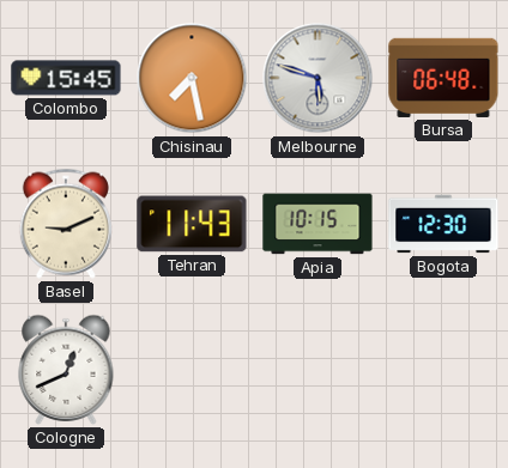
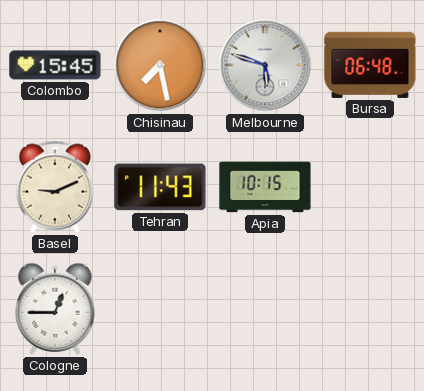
Bogota: 12:30 -> none (443, 224)
Cologne: 12:41 -> 12:45 (55, 309)
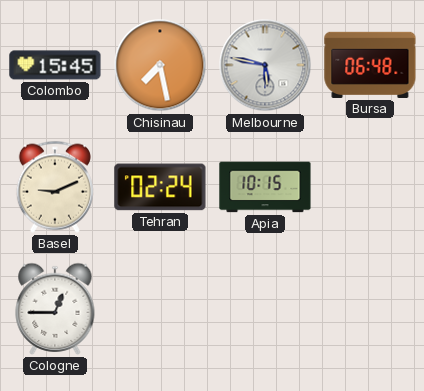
Melbourne: 5:48 -> 5:47 (265, 65)
Tehran: 11:43 -> 02:24 (160, 187)
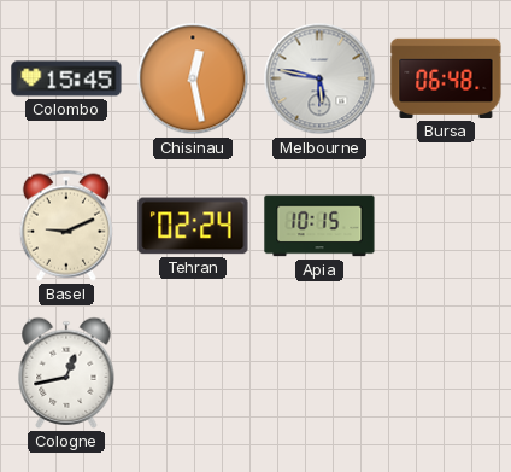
Chisinau: 7:28 -> 12:28 (193, 78)
Cologne: 12:45 -> 12:43 (66, 373)
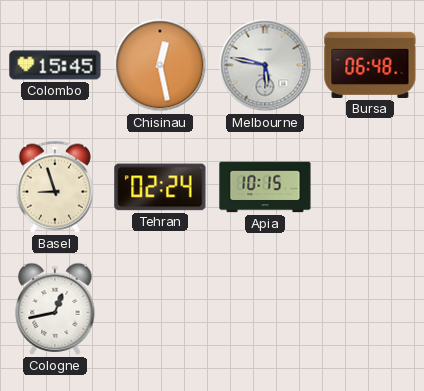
Basel: 9:11 -> 8:57 (55, 187)
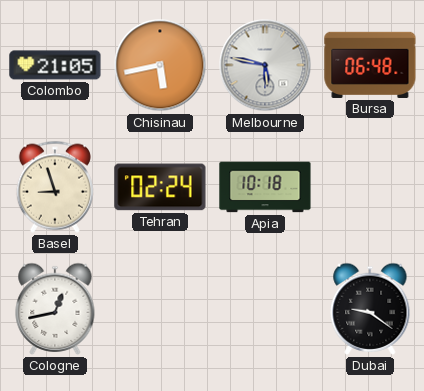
Colombo: 15:45 -> 21:05 (55, 65)
Chisinau: 12:28 -> 5:43 (160, 65)
Apia: 10:15 -> 10:18 (265, 187)
Dubai: none -> 9:21 (370, 309)
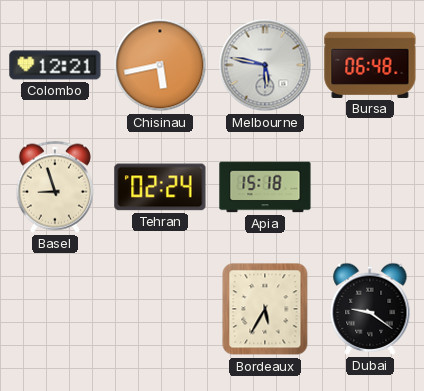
Colombo: 21:05 -> 12:21 (55, 65)
Apia: 10:18 -> 15:18 (265, 187)
Cologne: 12:43 -> none (55, 309)
Bordeaux: none -> 5:35 (265, 309)
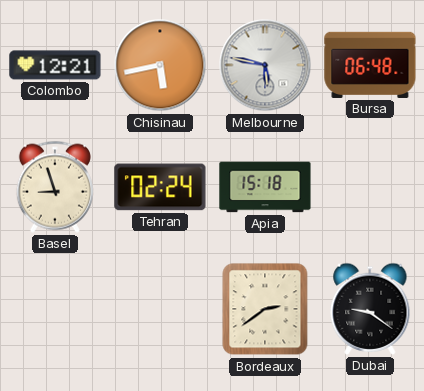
Bordeaux: 5:35 -> 2:39 (265, 309)
